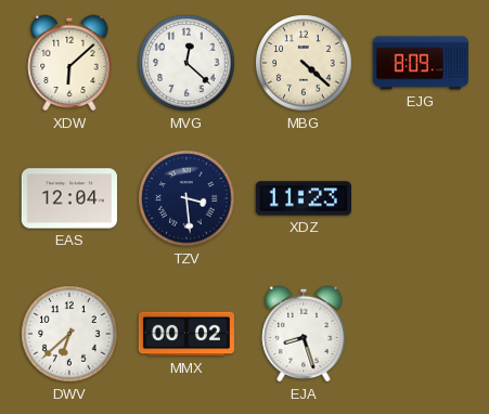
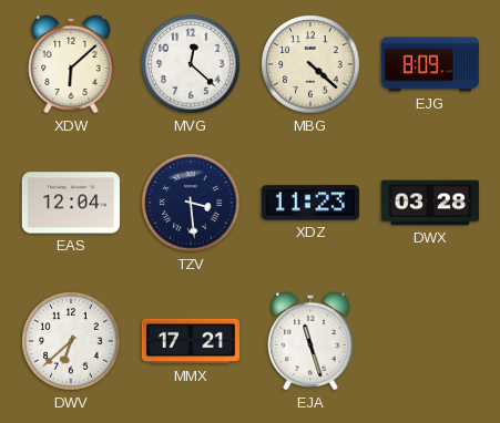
DWX: none -> 03:28 (430, 203)
MMX: 00:02 -> 17:21 (190, 341)
EJA: 8:27 -> 11:27 (310, 341)
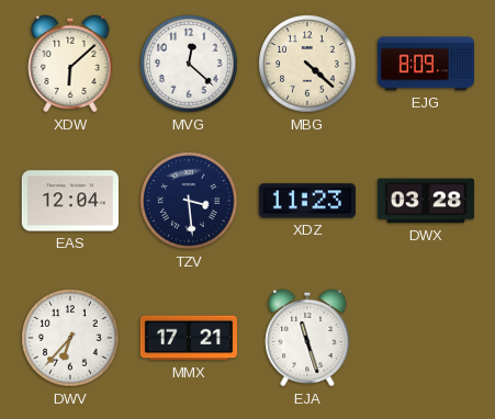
DWV: 6:38 -> 6:37 (70, 338)
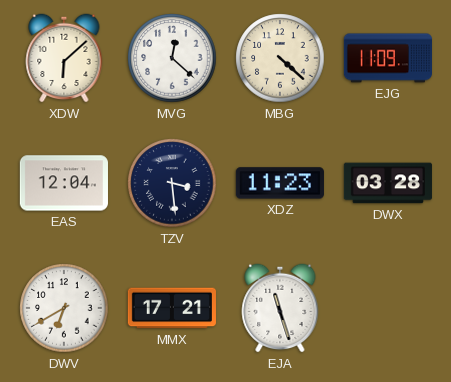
EJG: 8:09 -> 11:09 (387, 58)
DWV: 6:37 -> 6:40 (64, 308)
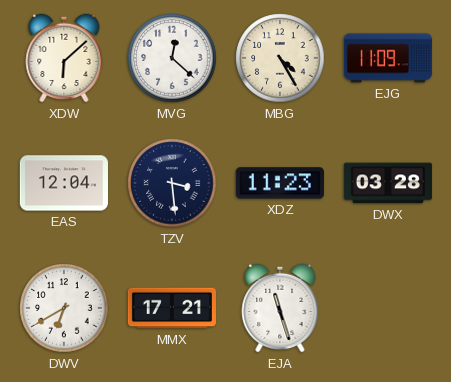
MBG: 4:22 -> 4:25 (280, 58)
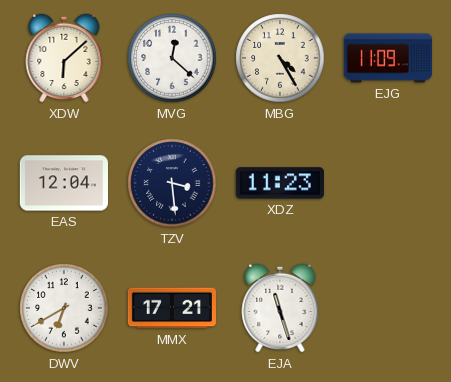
DWX: 03:28 -> none (388, 183)
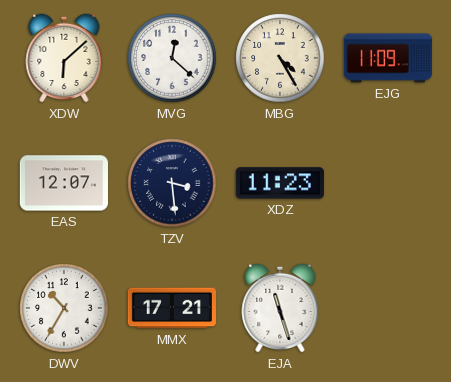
EAS: 12:04 -> 12:07 (64, 183)
DWV: 6:40 -> 10:35 (64, 308)
